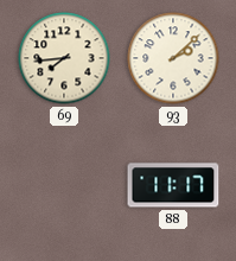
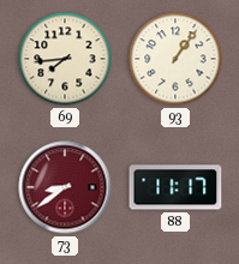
93: 2:08 -> 1:06 (175, 59)
73: none -> 8:39 (65, 187)
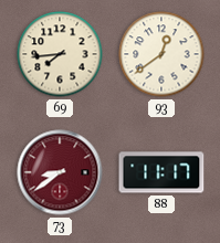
93: 1:06 -> 12:39 (161, 54)
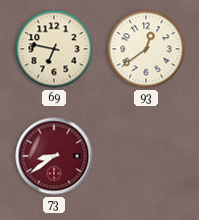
69: 7:44 -> 6:47 (54, 49)
88: 11:17 -> none (161, 172)
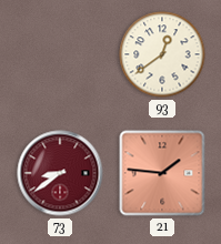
69: 6:47 -> none (54, 49)
21: none -> 1:46 (162, 173)
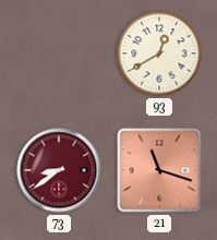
93: 12:39 -> 12:40 (159, 53)
21: 1:46 -> 11:18 (159, 170)
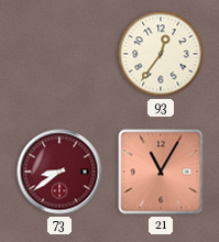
93: 12:40 -> 12:36 (161, 54)
21: 11:18 -> 11:05 (161, 172)
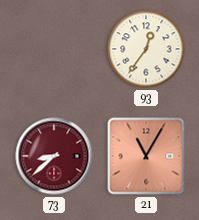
73: 8:39 -> 8:38 (54, 156)
